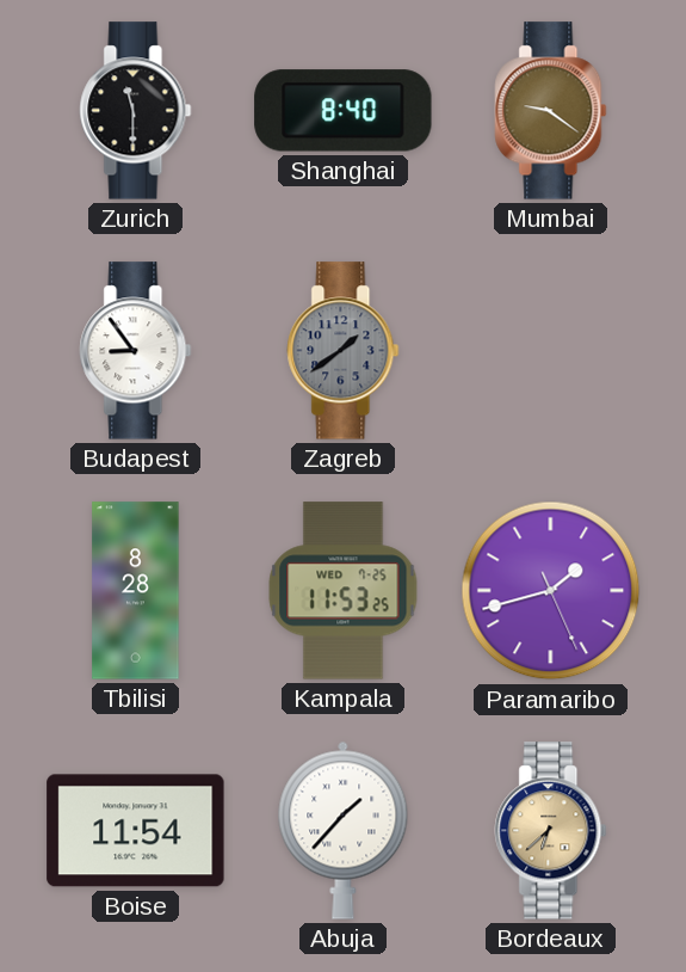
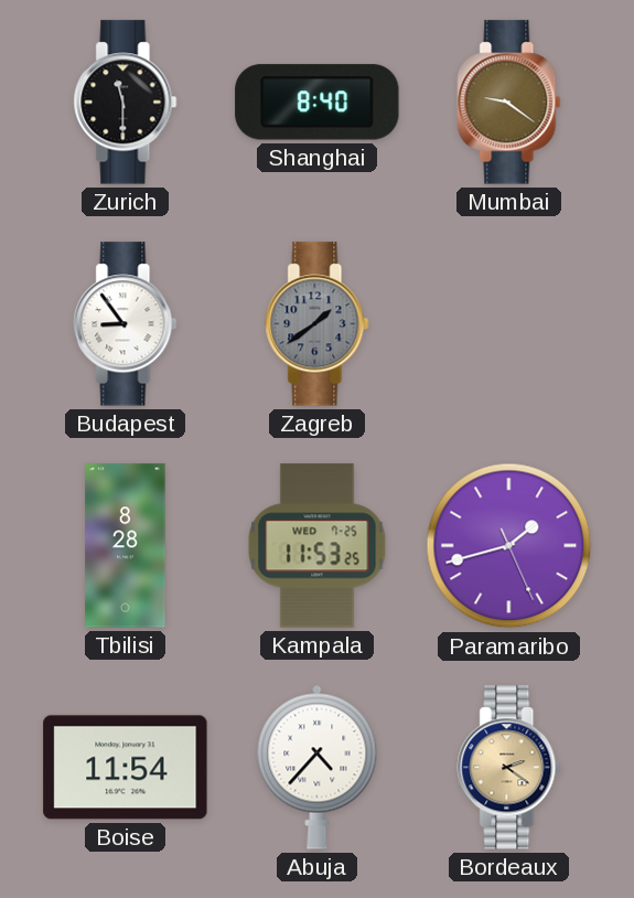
Abuja: 1:37 -> 4:37 (318, 767)
Bordeaux: 6:38 -> 2:21 (509, 768)
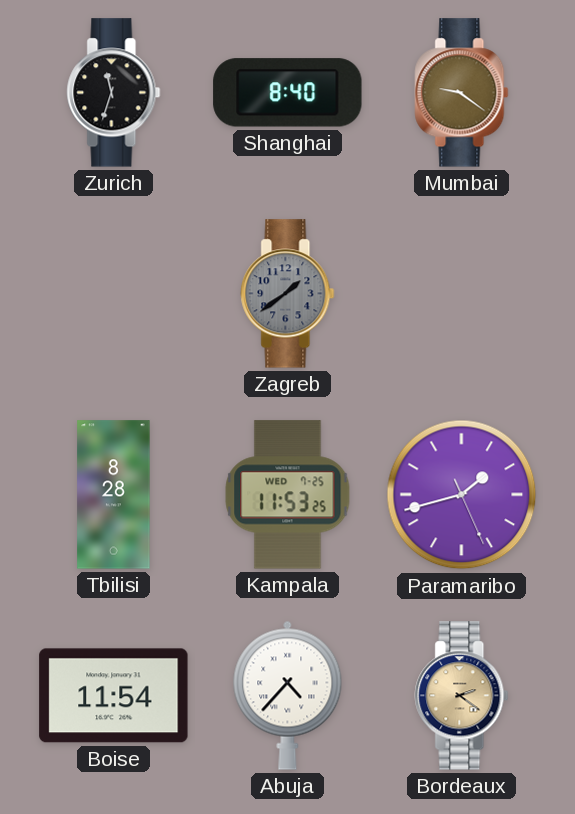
Zurich: 11:30 -> 11:33 (114, 93)
Budapest: 8:54 -> none (126, 324)
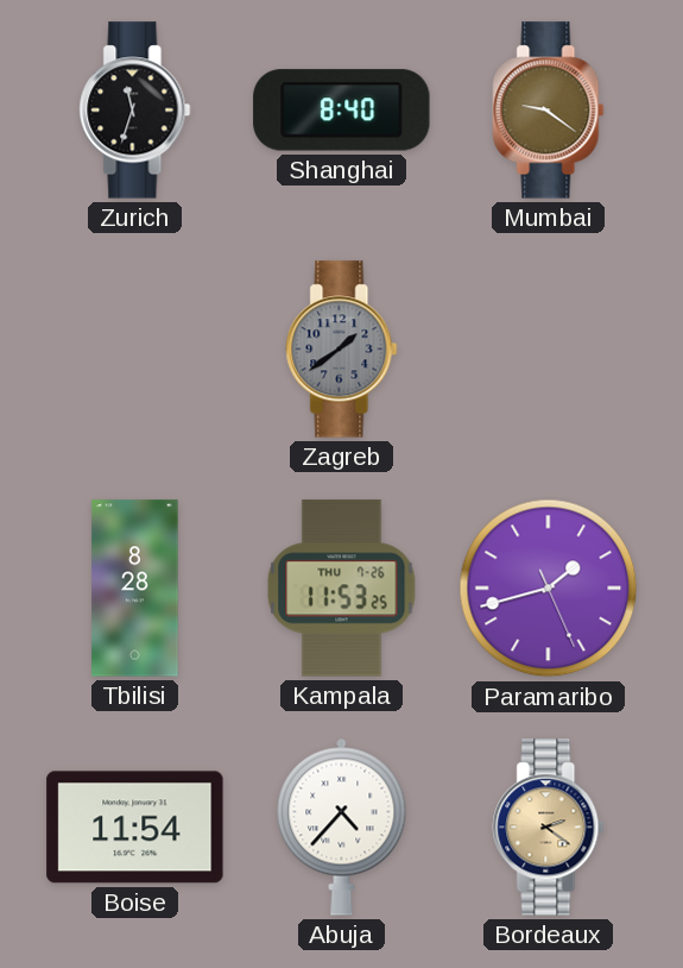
Kampala date: WED 7-25 -> THU 7-26 (342, 589)
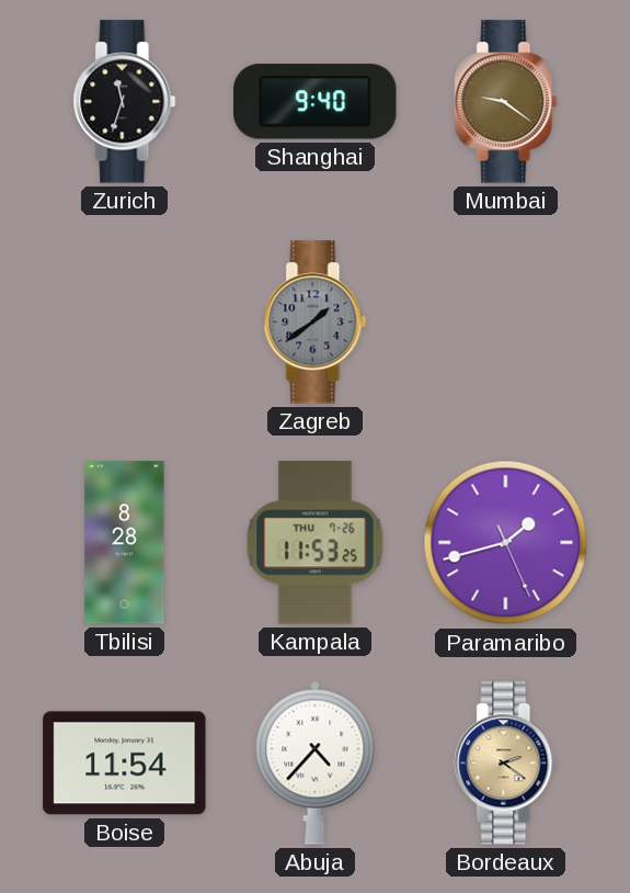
Shanghai: 8:40 -> 9:40 (316, 102)
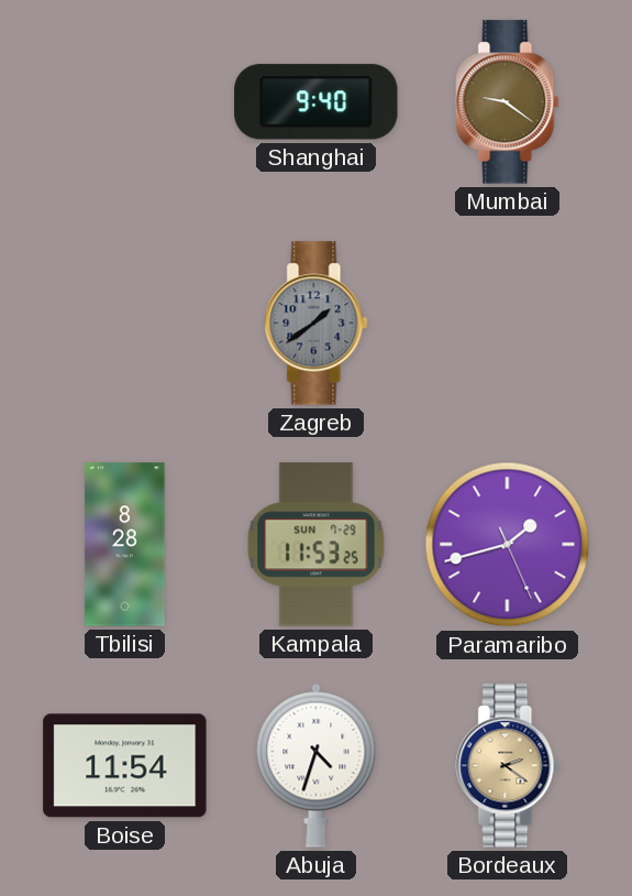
Zurich: 11:33 -> none (125, 102)
Kampala date: THU 7-26 -> SUN 7-29 (317, 545)
Abuja: 4:37 -> 4:33 (317, 765)
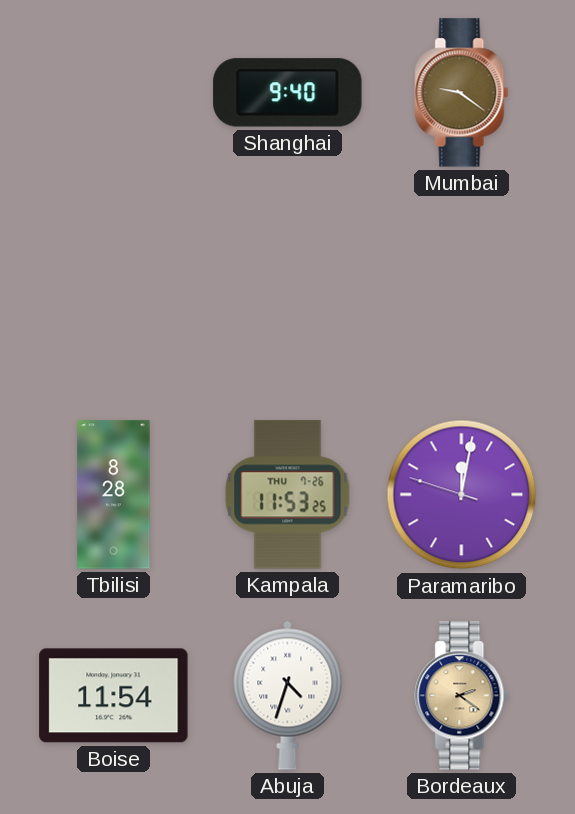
Zagreb: 1:39 -> none (317, 324)
Kampala date: SUN 7-29 -> THU 7-26 (288, 495)
Paramaribo: 1:42 -> 12:01 (462, 495)
